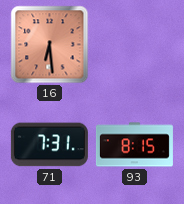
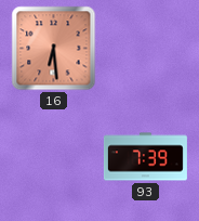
71: 7:31 -> none (49, 145)
93: 8:15 -> 7:39 (145, 157)
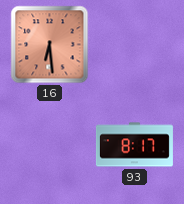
93: 7:39 -> 8:17 (134, 145)
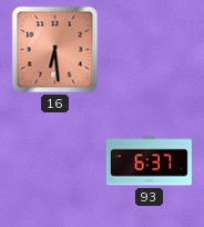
93: 8:17 -> 6:37 (149, 161)
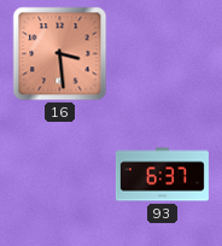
16: 6:29 -> 3:29 (60, 54)
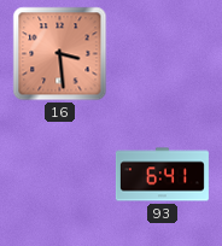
93: 6:37 -> 6:41 (162, 175)
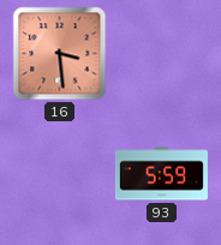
93: 6:41 -> 5:59 (161, 174)
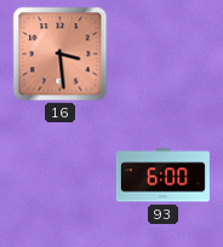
93: 5:59 -> 6:00 (162, 176)
